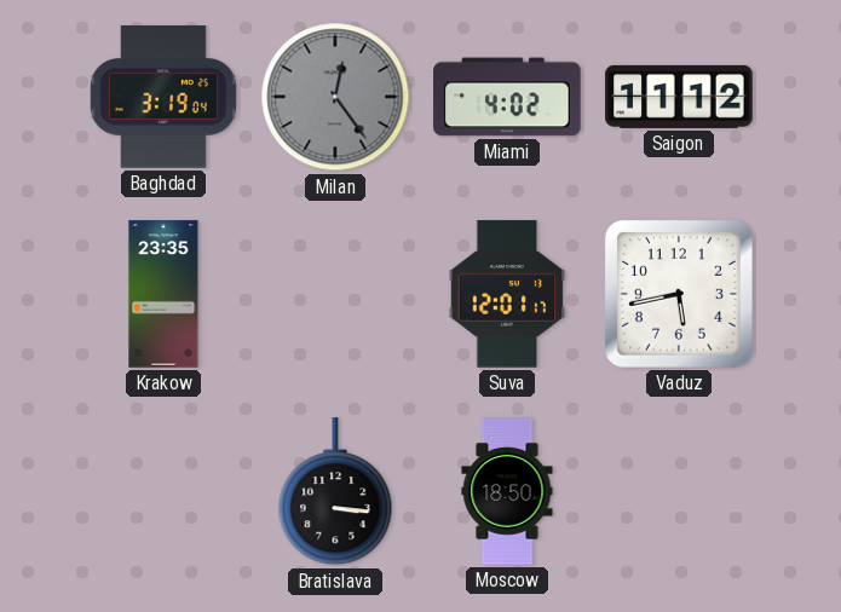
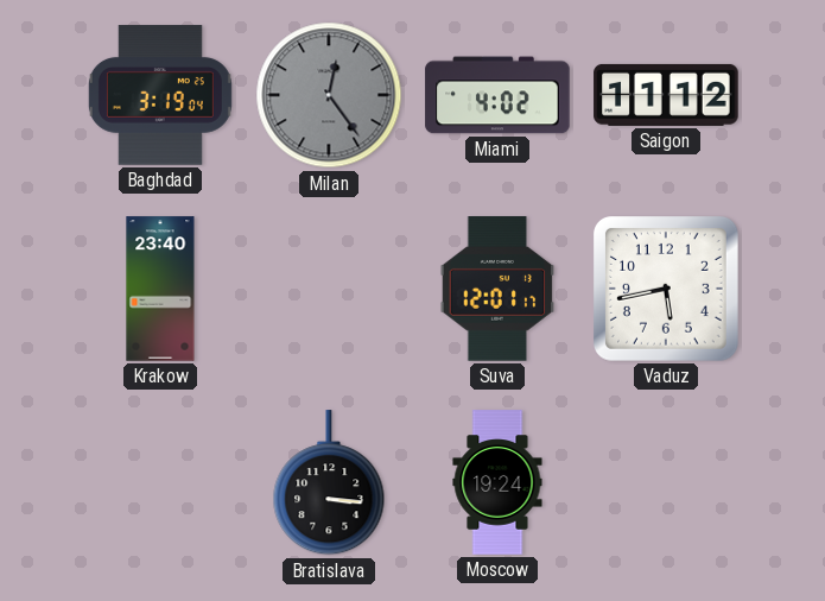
Krakow: 23:35 -> 23:40 (160, 289)
Moscow: 18:50 -> 19:24 (497, 482)
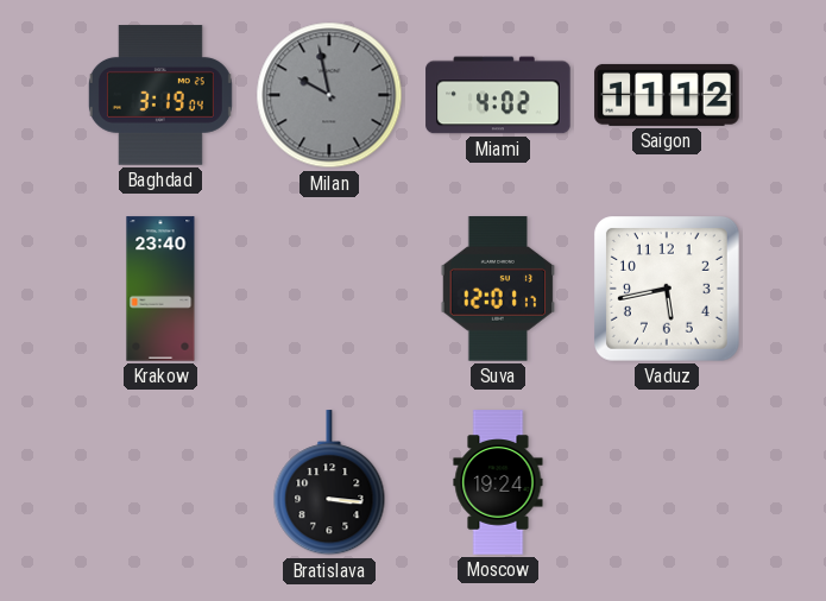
Milan: 12:24 -> 9:58 (329, 95)
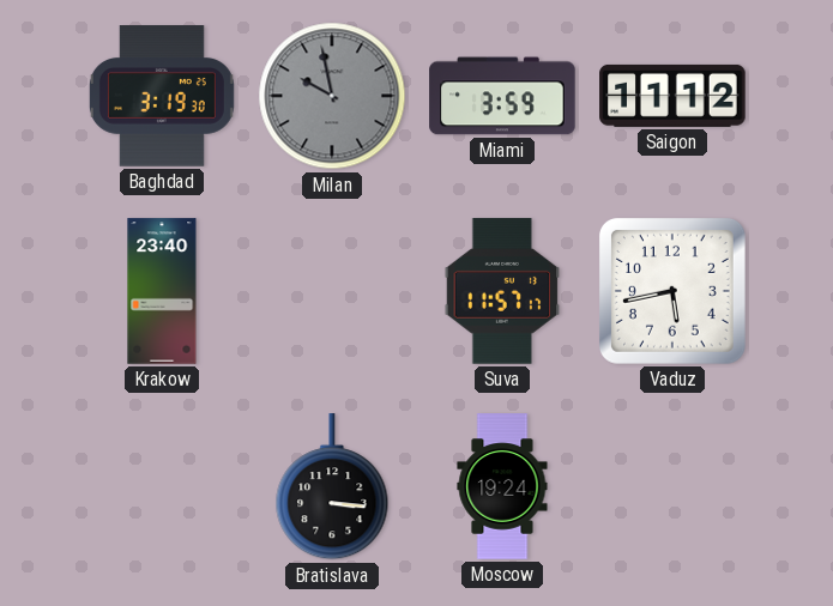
Baghdad: 3:19:04 -> 3:19:30 (162, 96)
Miami: 4:02 -> 3:59 (502, 96)
Suva: 12:01 -> 11:57 (502, 291)
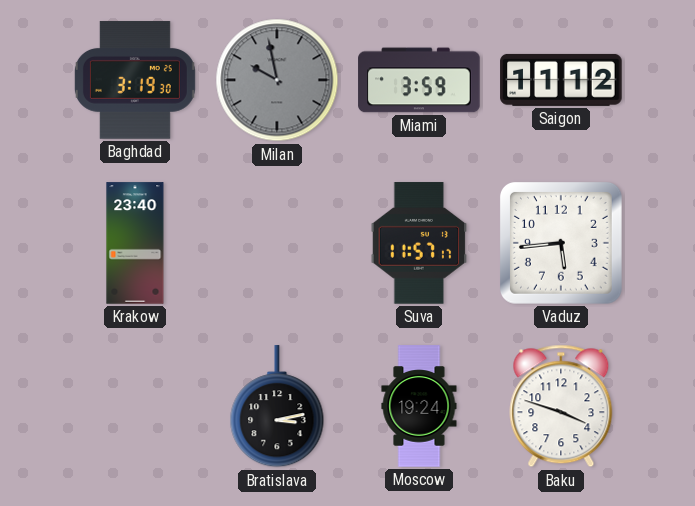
Vaduz: 5:43 -> 5:44 (561, 243)
Bratislava: 3:16 -> 3:13 (277, 407)
Baku: none -> 3:48 (561, 406)
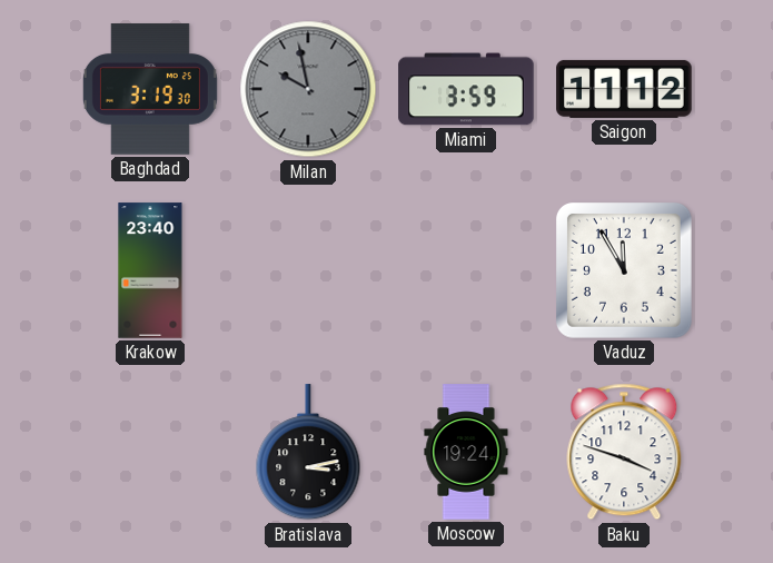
Suva: 11:57 -> none (419, 243)
Vaduz: 5:44 -> 11:55 (624, 270)
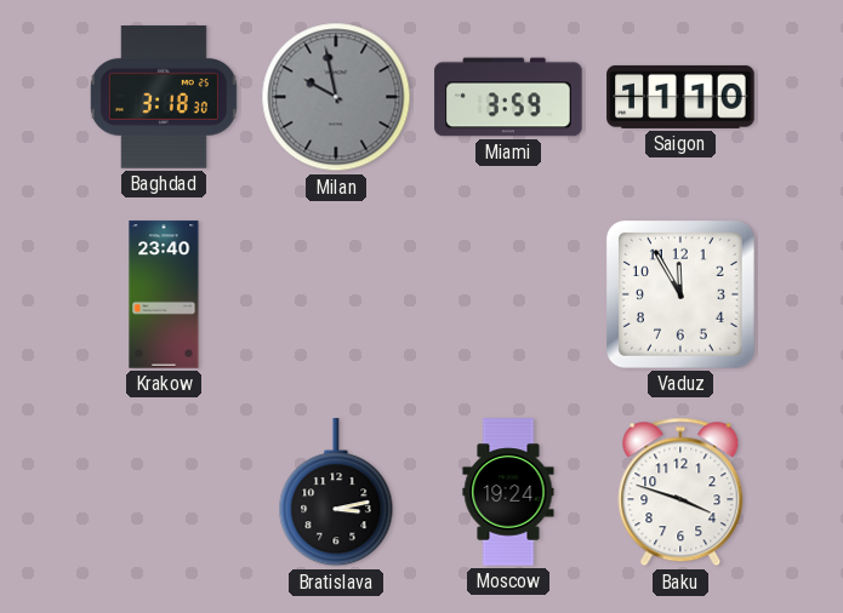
Baghdad: 3:19 -> 3:18 (164, 97)
Saigon: 11:12 -> 11:10 (680, 97)
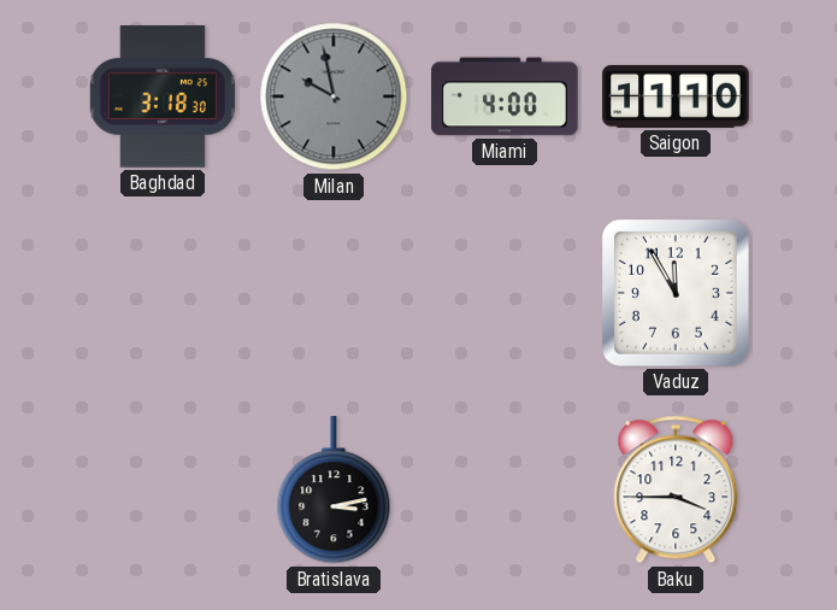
Miami: 3:59 -> 4:00 (505, 96)
Krakow: 23:40 -> none (164, 294)
Moscow: 19:24 -> none (508, 492)
Baku: 3:48 -> 3:45 (676, 489)
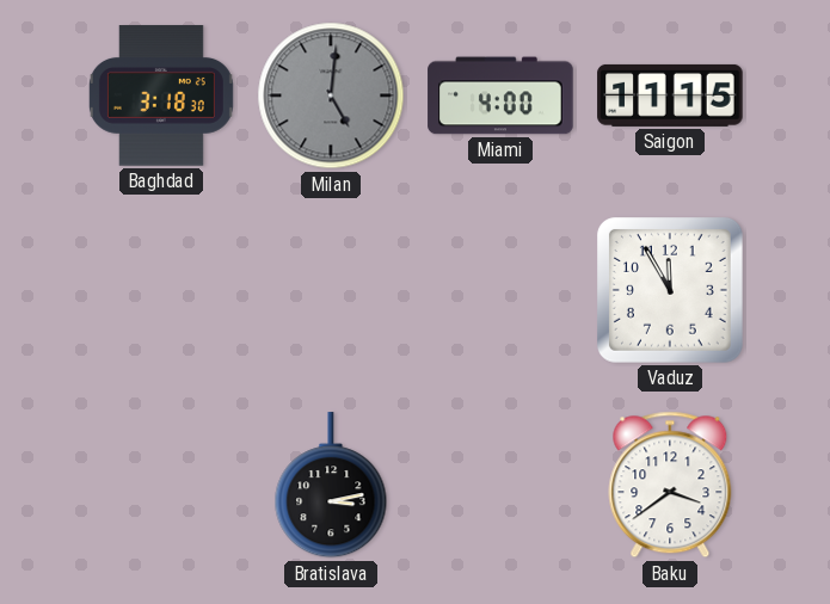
Milan: 9:58 -> 5:01 (331, 95)
Saigon: 11:10 -> 11:15 (670, 95)
Baku: 3:45 -> 3:39 (670, 485)
